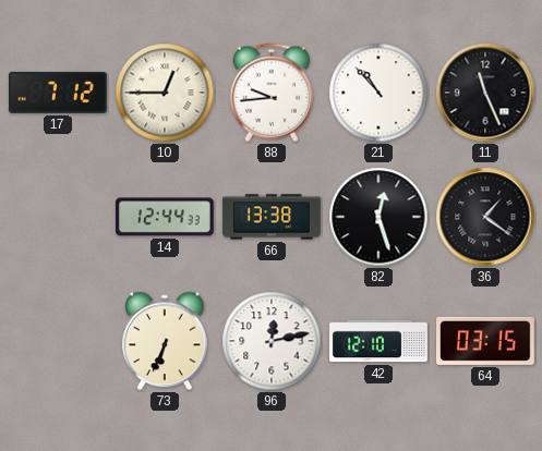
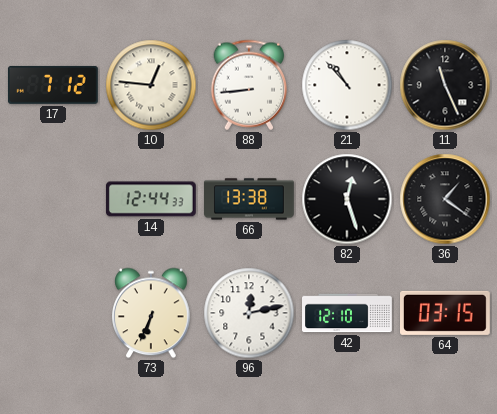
10: 12:45 -> 12:46 (151, 85)
88: 9:44 -> 8:44 (249, 85)
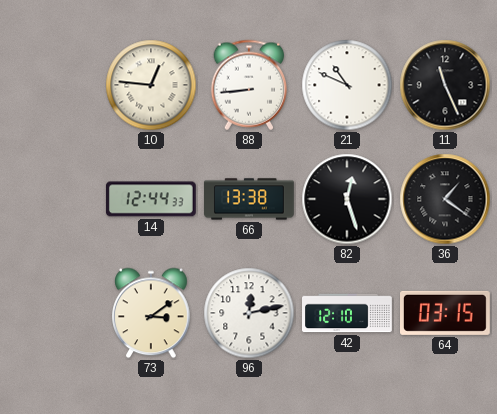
17: 7:12 -> none (54, 85)
21: 10:53 -> 10:49 (347, 85)
73: 6:34 -> 3:09 (152, 313)
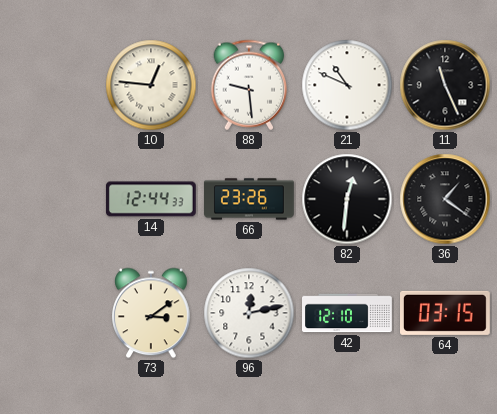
88: 8:44 -> 9:29 (249, 85)
66: 13:38 -> 23:26 (250, 199)
82: 12:27 -> 12:31 (347, 199)
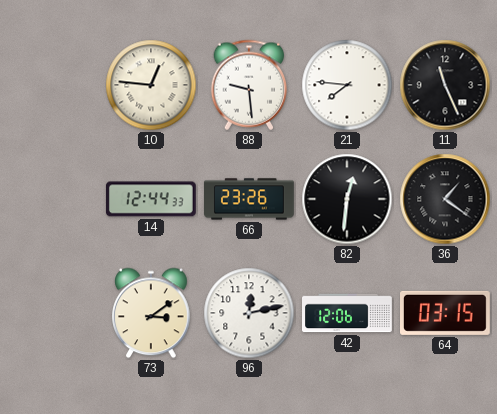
21: 10:49 -> 7:46 (347, 85)
42: 12:10 -> 12:06 (348, 313)
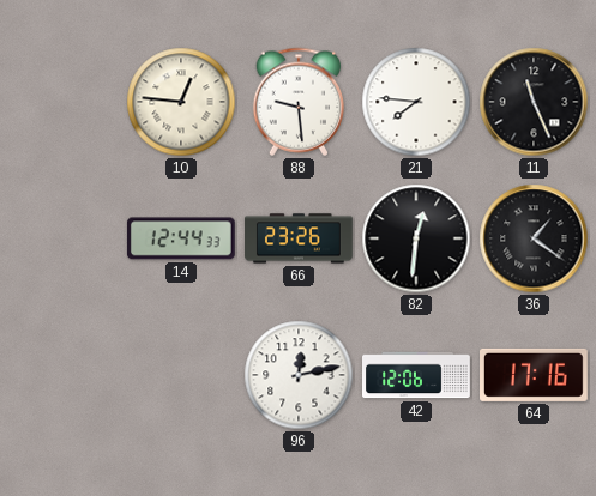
73: 3:09 -> none (152, 313)
64: 03:15 -> 17:16 (535, 375)
